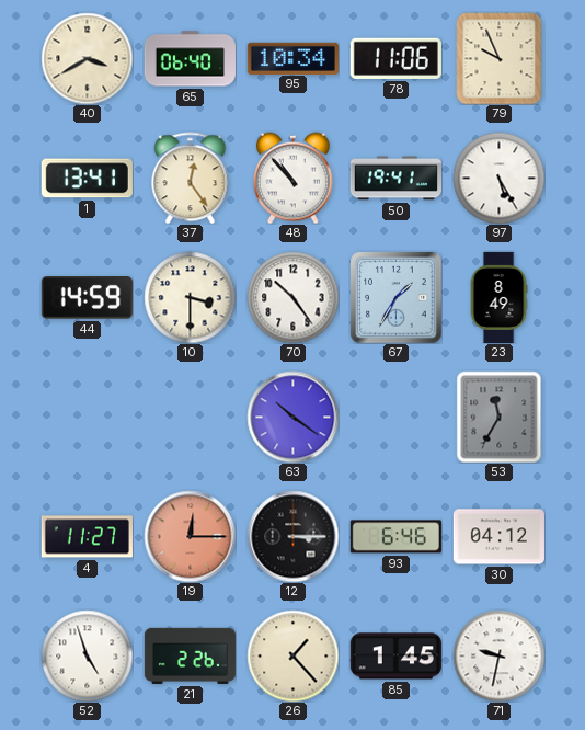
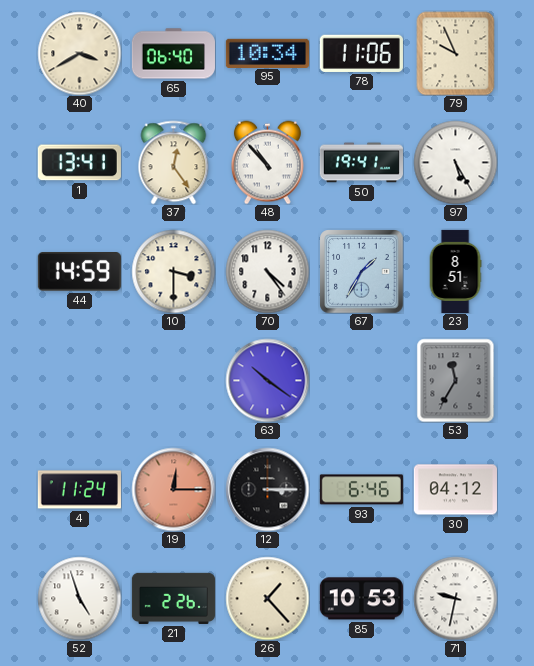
70: 10:24 -> 4:24 (267, 271)
23: 8:49 -> 8:51 (455, 271)
4: 11:27 -> 11:24 (79, 490)
85: 1:45 -> 10:53 (361, 599)
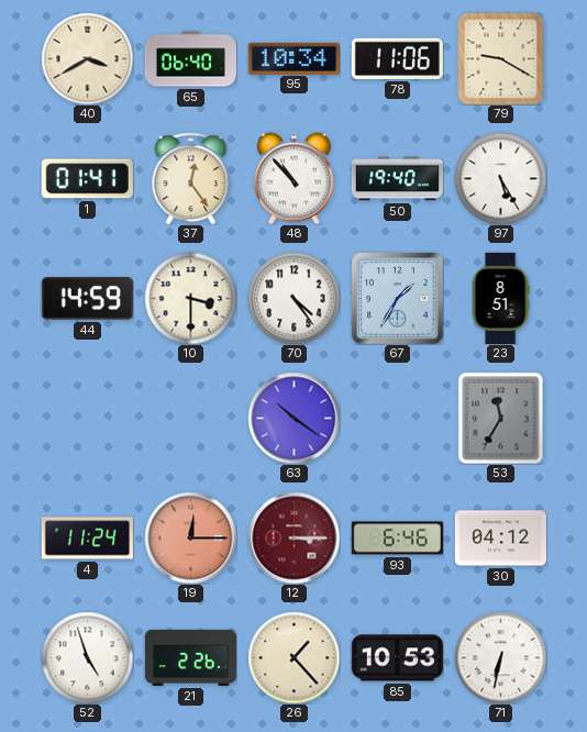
79: 9:56 -> 9:20 (501, 58)
1: 13:41 -> 01:41 (87, 179)
50: 19:41 -> 19:40 (397, 179)
12 dial: black -> burgundy (293, 537)
71: 9:32 -> 6:32 (500, 657)
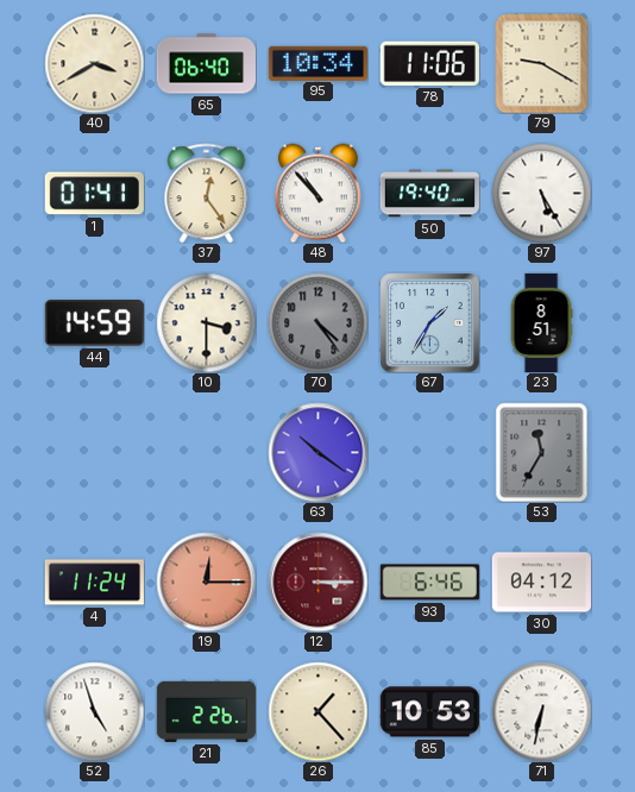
70 dial: white -> grey (317, 322)
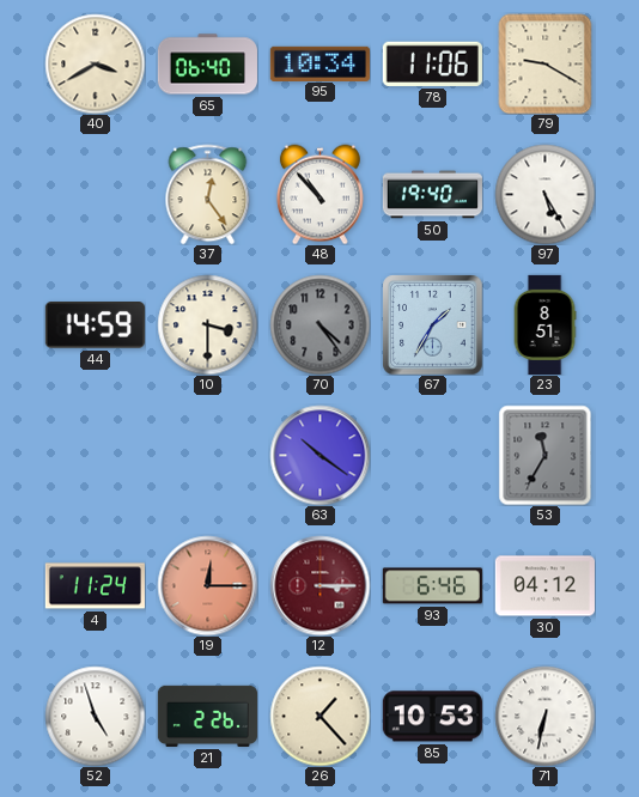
1: 01:41 -> none (94, 194)
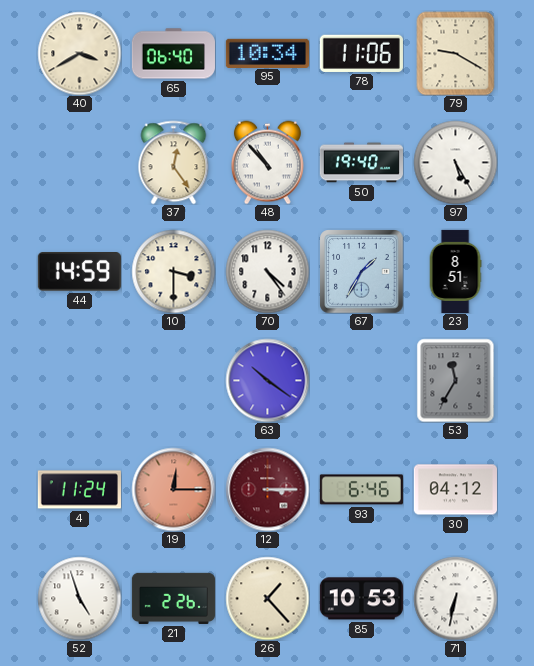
70 dial: grey -> white (267, 271)
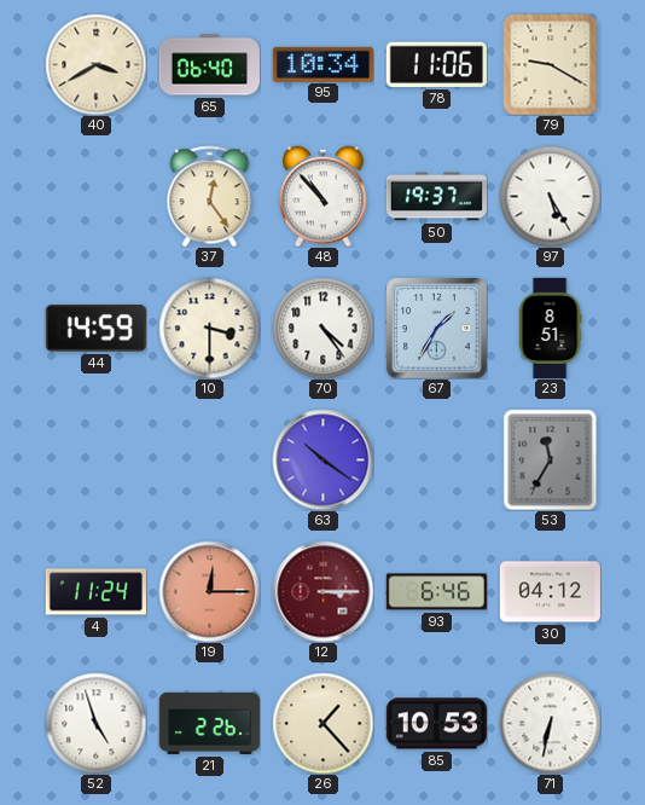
50: 19:40 -> 19:37 (436, 197)
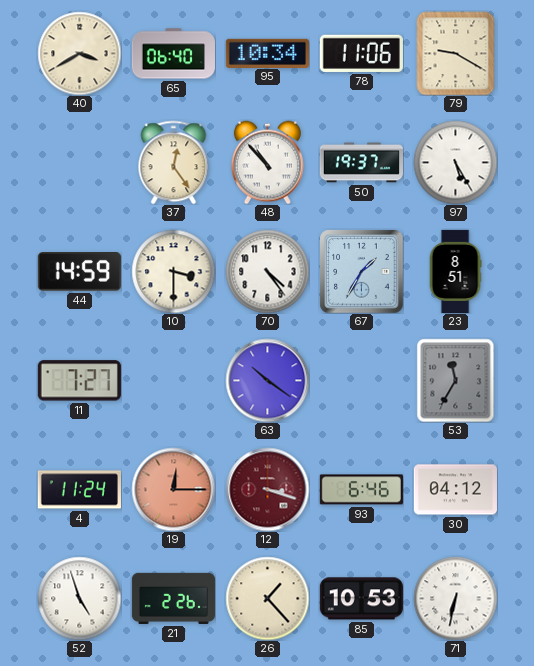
11: none -> 7:27 (79, 381)
12: 3:15 -> 3:18 (267, 489)
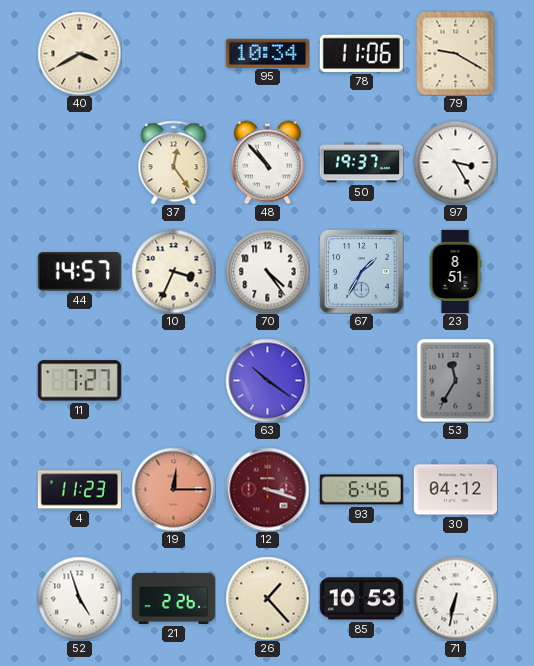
65: 06:40 -> none (173, 54)
97: 5:25 -> 3:25 (455, 162)
44: 14:59 -> 14:57 (79, 272)
10: 3:30 -> 3:34 (173, 271)
4: 11:24 -> 11:23 (79, 490)
